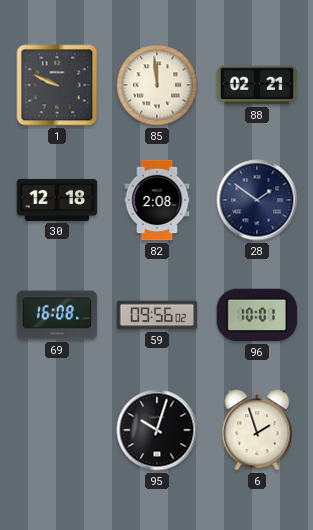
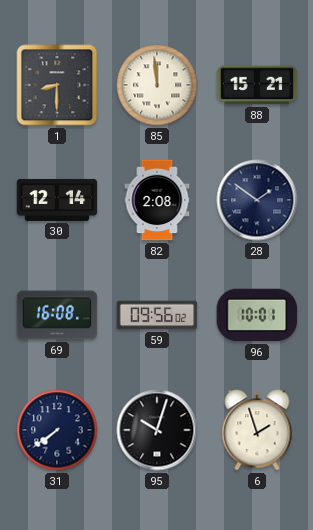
1: 9:49 -> 8:30 (57, 85)
88: 02:21 -> 15:21 (257, 85)
30: 12:18 -> 12:14 (57, 200)
31: none -> 7:39 (57, 430)
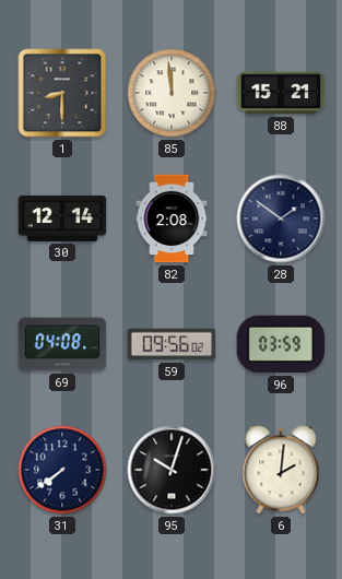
69: 16:08 -> 04:08 (62, 344)
96: 10:01 -> 03:59 (281, 344)
6: 1:57 -> 2:01 (281, 470)
